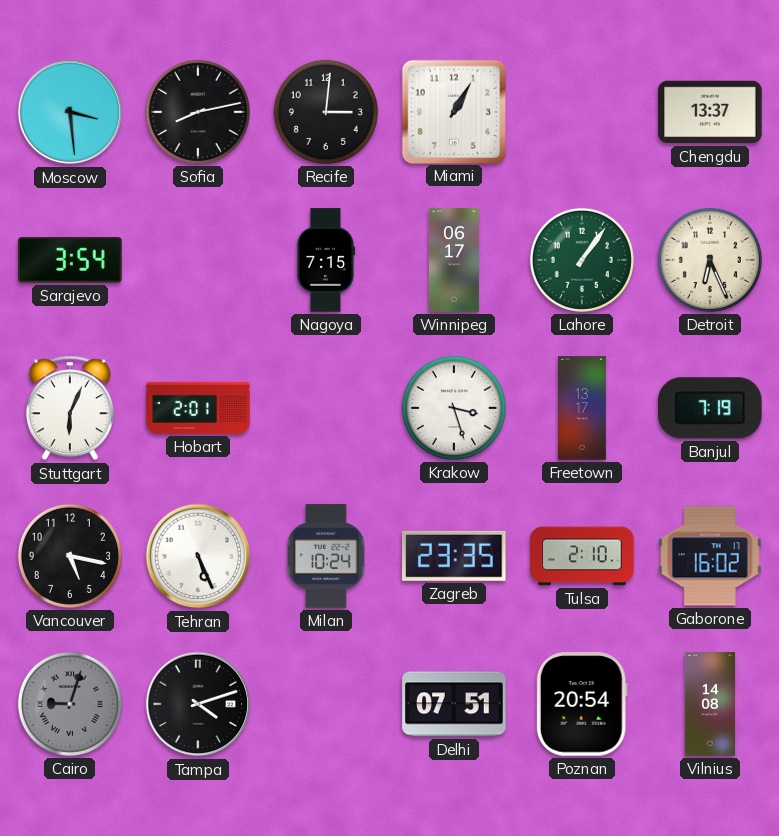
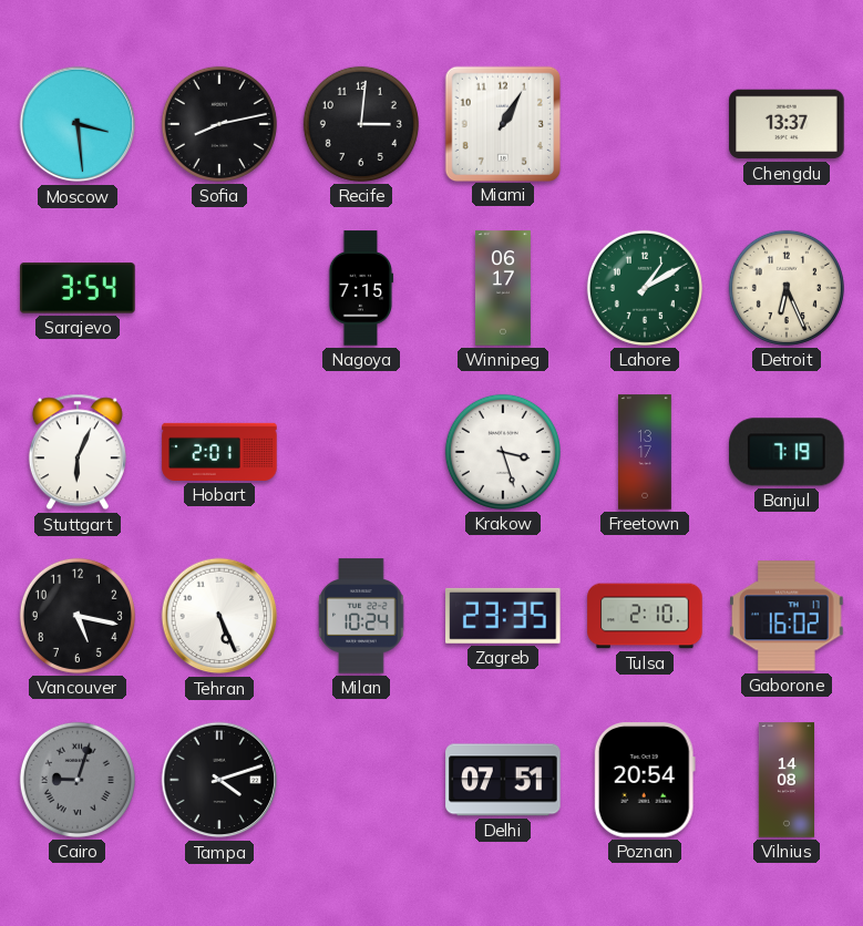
Lahore: 1:06 -> 1:10 (645, 288)
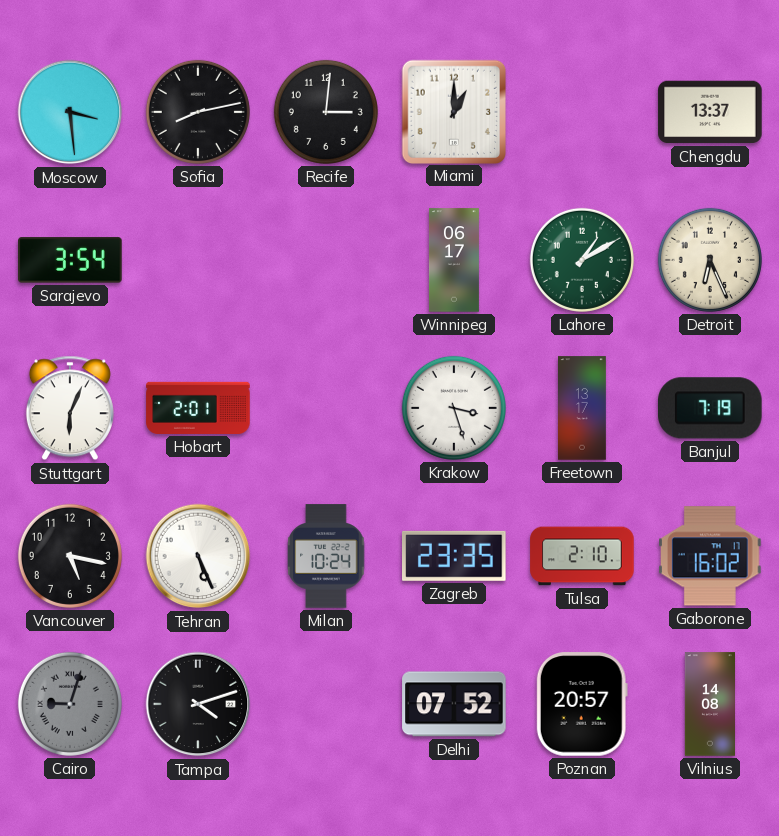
Miami: 1:05 -> 1:00 (453, 111)
Nagoya: 7:15 -> none (361, 288)
Delhi: 07:51 -> 07:52 (454, 704)
Poznan: 20:54 -> 20:57 (582, 704)
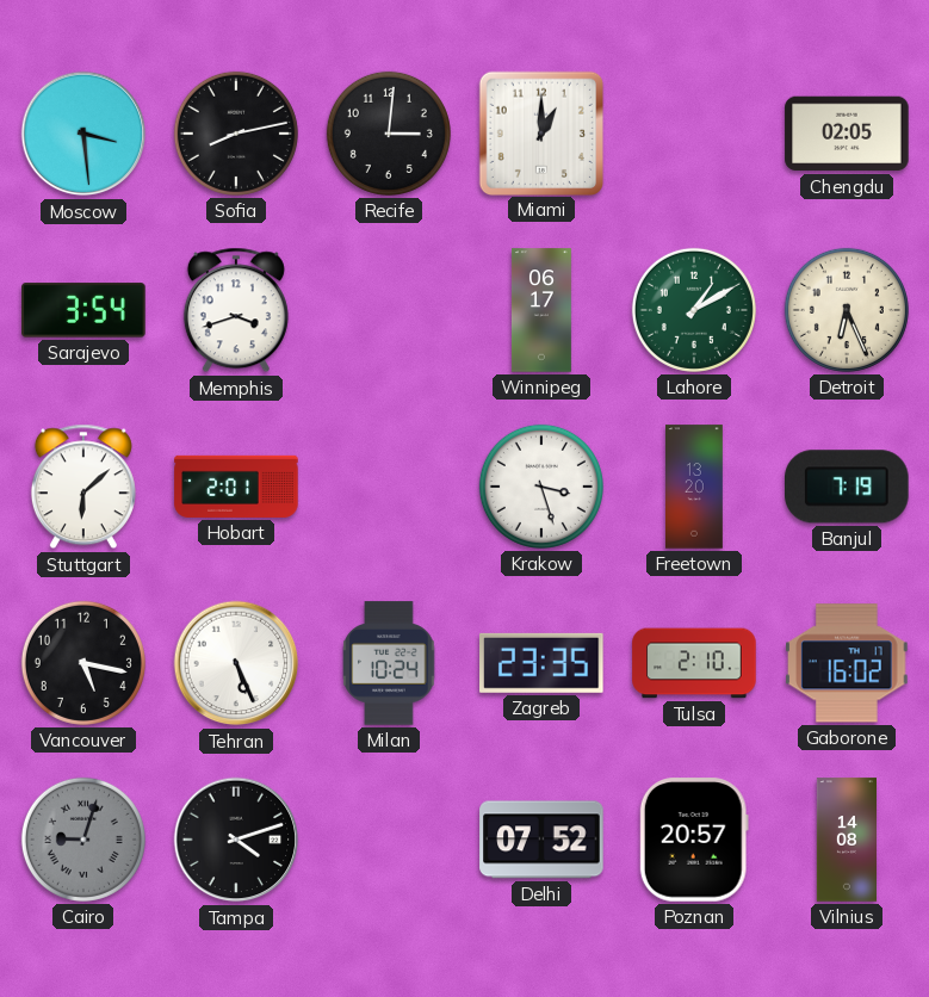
Chengdu: 13:37 -> 02:05 (847, 134)
Memphis: none -> 3:42 (236, 310)
Stuttgart: 6:04 -> 6:08 (83, 487)
Freetown: 13:17 -> 13:20 (695, 487)
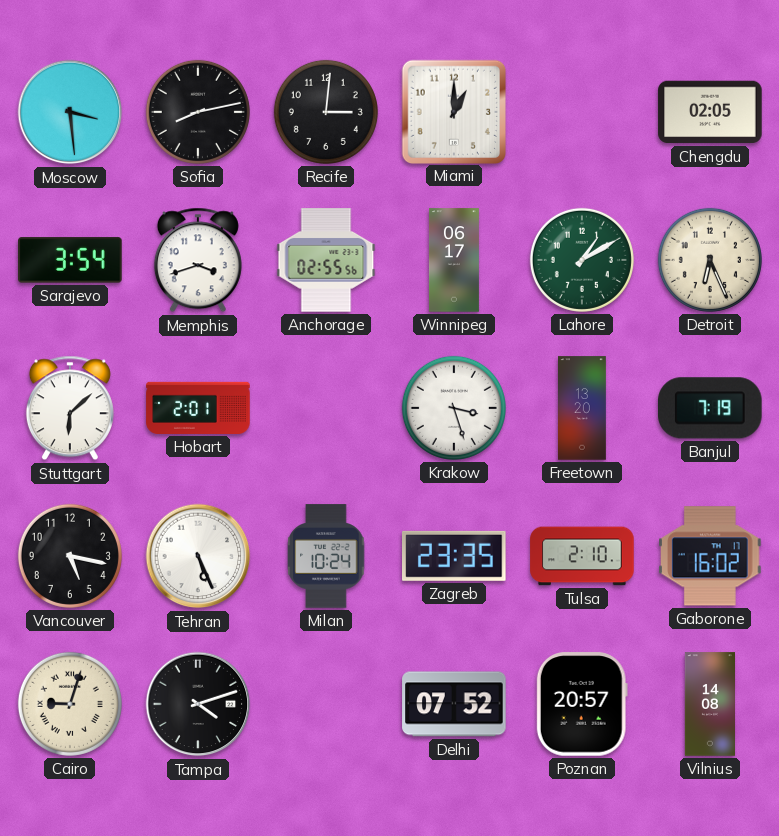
Anchorage: none -> 02:55 (326, 260)
Cairo dial: grey -> cream (70, 704)
